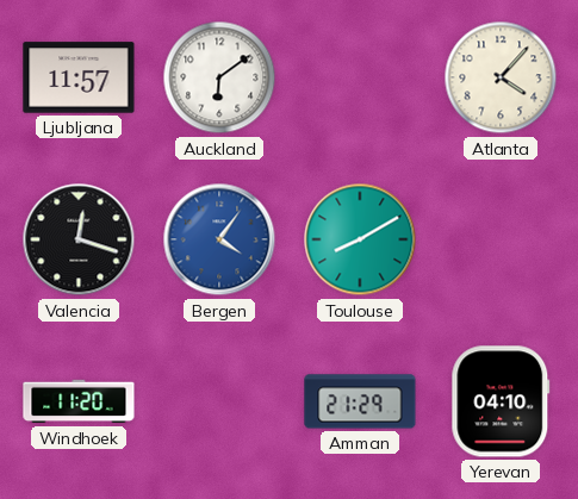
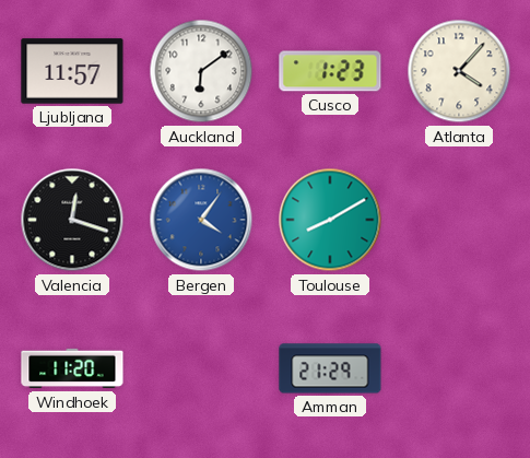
Cusco: none -> 1:23 (330, 71)
Yerevan: 04:10 -> none (501, 401)
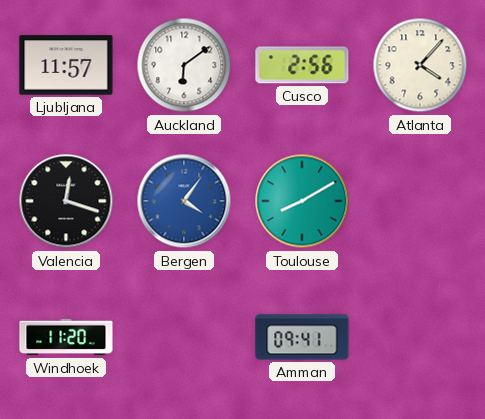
Cusco: 1:23 -> 2:56 (302, 65)
Amman: 21:29 -> 09:41 (302, 337)
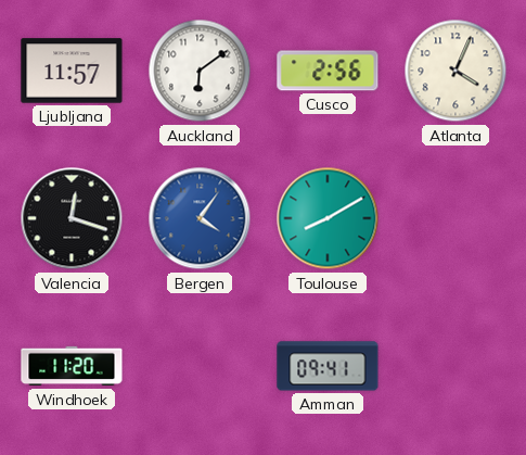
Atlanta: 4:07 -> 4:04 (456, 71)
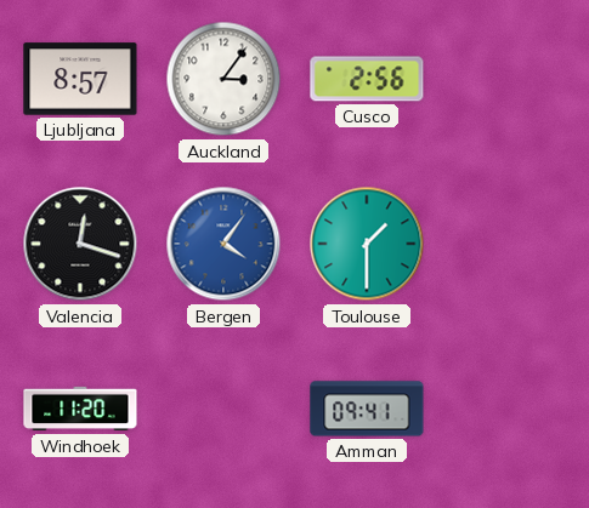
Ljubljana: 11:57 -> 8:57 (80, 79)
Auckland: 6:09 -> 3:06 (223, 79)
Atlanta: 4:04 -> none (456, 71)
Toulouse: 8:10 -> 1:30 (367, 244)
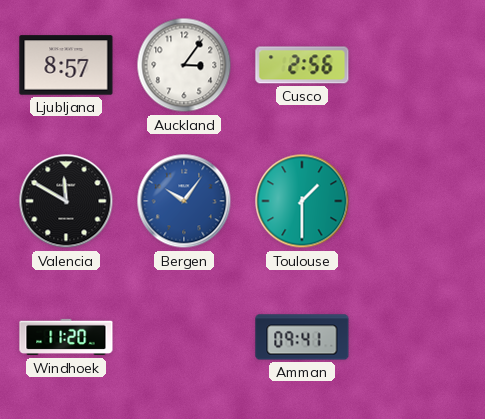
Valencia: 12:18 -> 11:50 (66, 201)
Bergen: 4:06 -> 10:06 (184, 201)
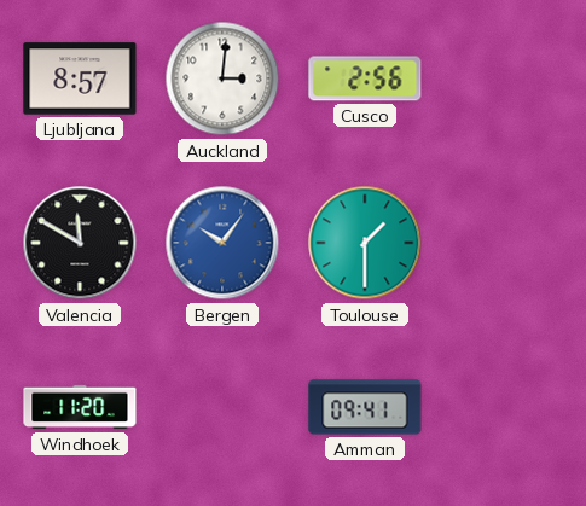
Auckland: 3:06 -> 3:01 (222, 78)
